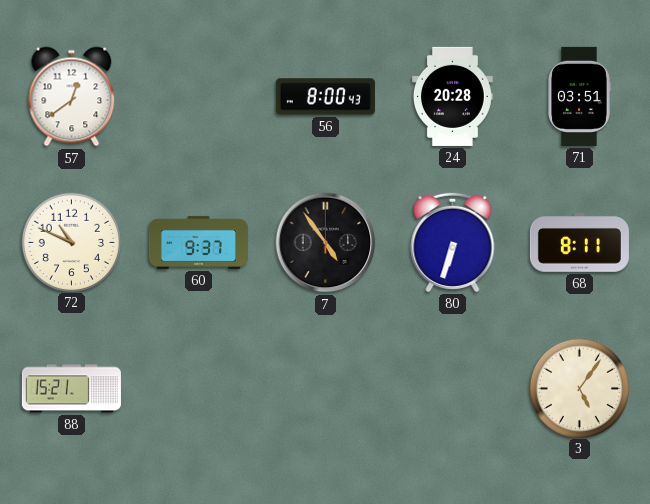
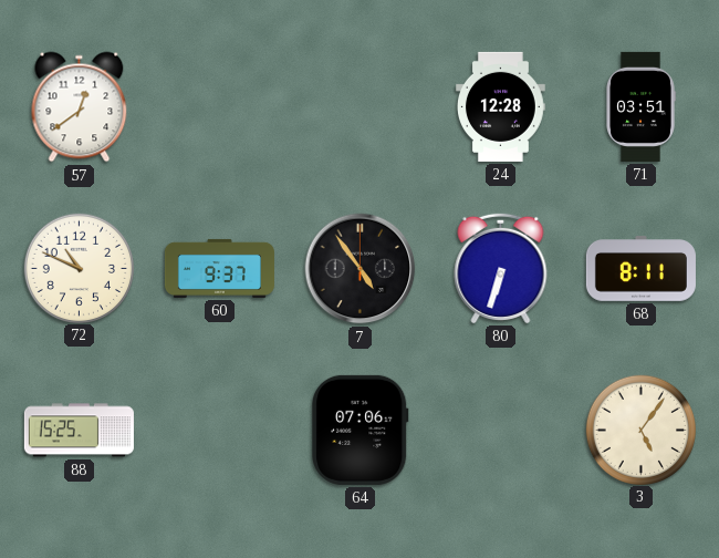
56: 8:00 -> none (325, 97)
24: 20:28 -> 12:28 (501, 106)
88: 15:21 -> 15:25 (79, 431)
64: none -> 07:06 (361, 430)
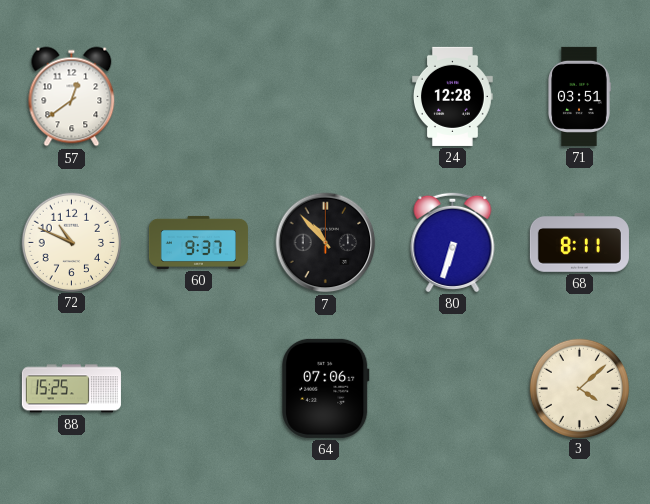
7: 4:54 -> 10:53 (326, 243)
3: 5:06 -> 4:08 (579, 388)
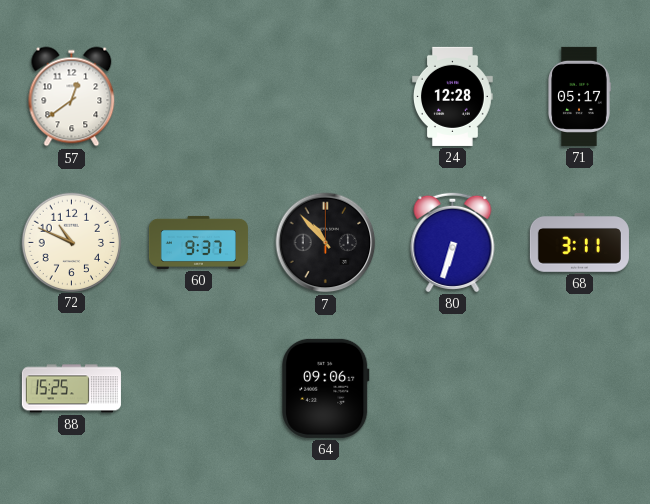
71: 03:51 -> 05:17 (579, 96)
68: 8:11 -> 3:11 (579, 243)
64: 07:06 -> 09:06 (326, 388)
3: 4:08 -> none (579, 388)
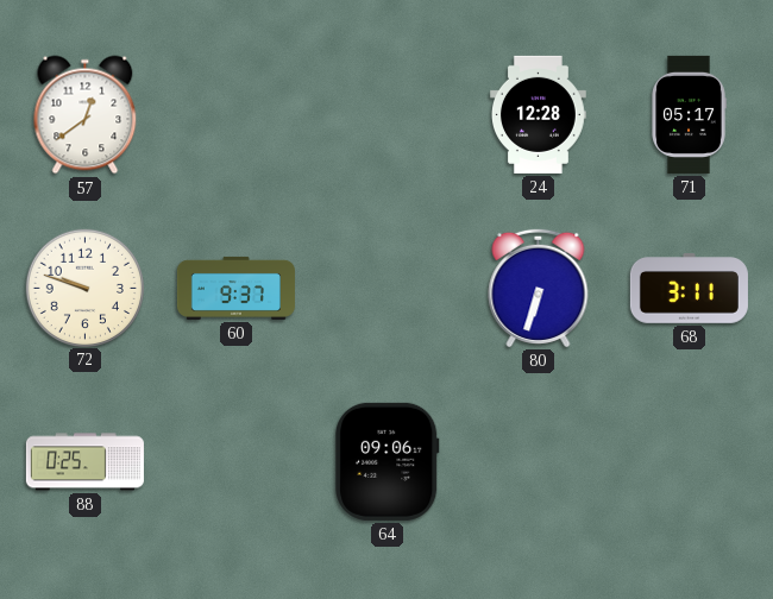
72: 10:49 -> 9:48 (84, 288)
7: 10:53 -> none (326, 243)
88: 15:25 -> 0:25 (84, 462)
